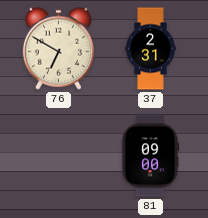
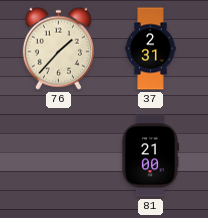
76: 6:50 -> 1:37 (58, 48)
81: 09:00 -> 21:00 (150, 156)
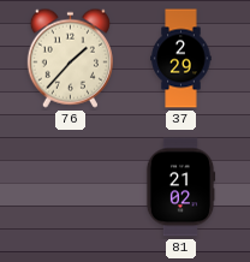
37: 2:31 -> 2:29 (181, 59)
81: 21:00 -> 21:02 (180, 187)
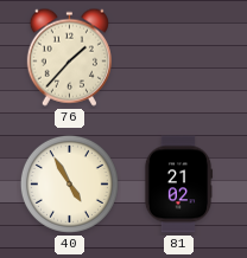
37: 2:29 -> none (181, 59)
40: none -> 4:55 (69, 183)
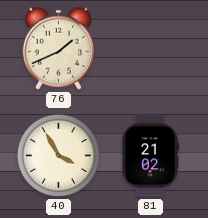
76: 1:37 -> 1:41 (58, 48)
40: 4:55 -> 3:55 (58, 155)
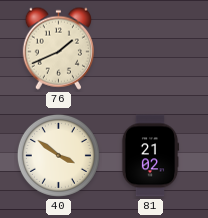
40: 3:55 -> 3:51 (58, 155)
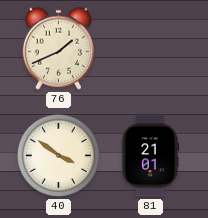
81: 21:02 -> 21:01 (150, 156)
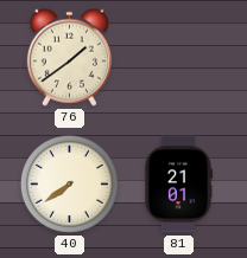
76: 1:41 -> 1:39 (69, 57)
40: 3:51 -> 7:39 (69, 183)
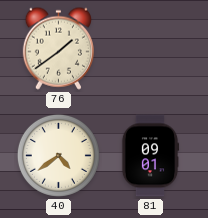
40: 7:39 -> 4:39 (58, 155)
81: 21:01 -> 09:01 (150, 156)
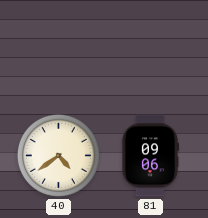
76: 1:39 -> none (58, 48)
81: 09:01 -> 09:06 (150, 156)
